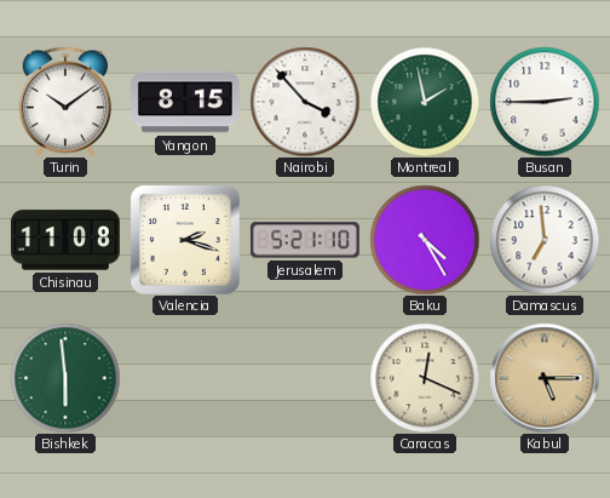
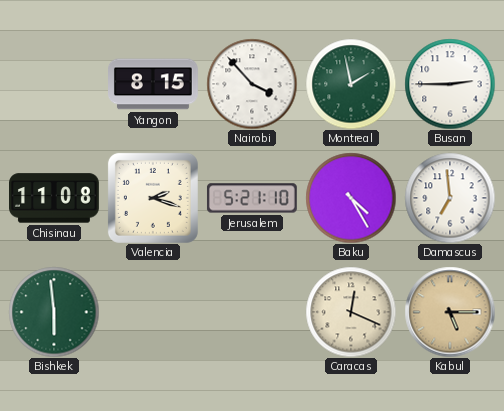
Turin: 10:09 -> none (65, 102)
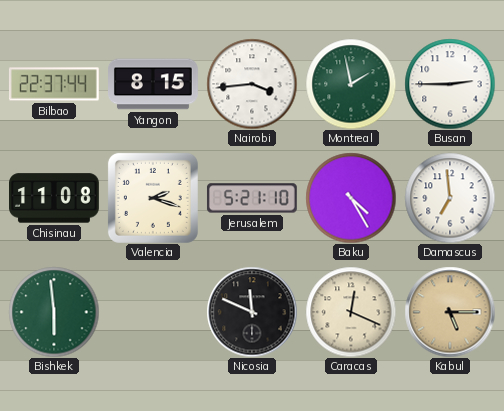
Bilbao: none -> 22:37 (54, 84)
Nairobi: 3:53 -> 3:44 (252, 84)
Nicosia: none -> 11:49 (252, 312)
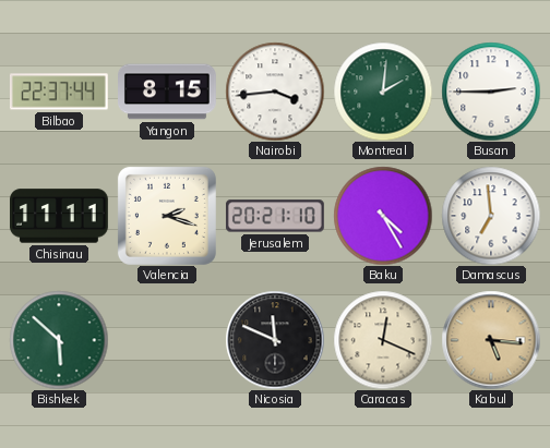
Montreal: 1:58 -> 2:01 (383, 92)
Chisinau: 11:08 -> 11:11 (60, 216)
Jerusalem: 5:21 -> 20:21 (275, 216)
Bishkek: 5:59 -> 5:52 (59, 340)
Kabul: 5:15 -> 5:16 (491, 340)
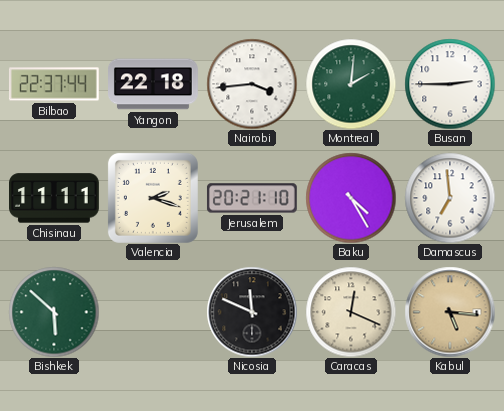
Yangon: 8:15 -> 22:18 (154, 84)
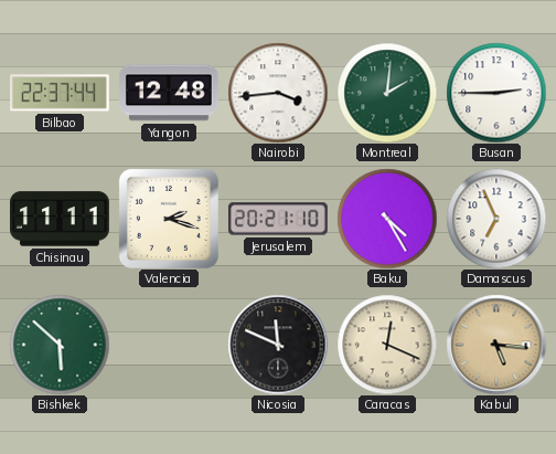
Yangon: 22:18 -> 12:48 (170, 93)
Damascus: 6:59 -> 6:56 (496, 219)
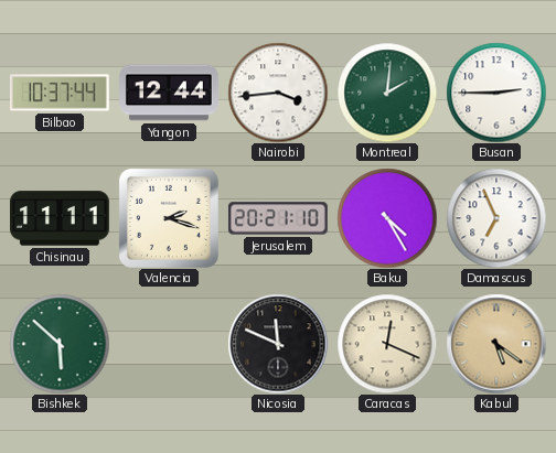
Bilbao: 22:37 -> 10:37 (60, 93)
Yangon: 12:48 -> 12:44 (170, 93)
Kabul: 5:16 -> 5:21 (496, 344)
